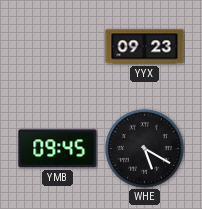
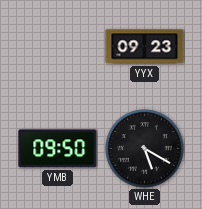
YMB: 09:45 -> 09:50 (58, 149)
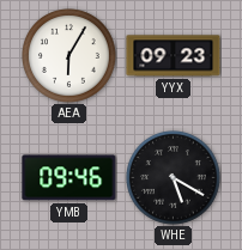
AEA: none -> 6:05 (69, 56)
YMB: 09:50 -> 09:46 (69, 178)
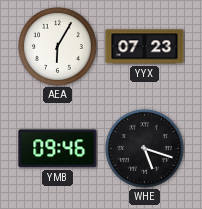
YYX: 09:23 -> 07:23 (145, 47)
WHE: 5:20 -> 5:18 (145, 149)
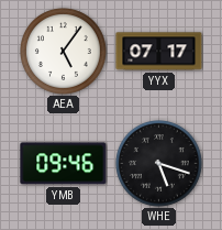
AEA: 6:05 -> 5:06 (64, 52)
YYX: 07:23 -> 07:17 (159, 52)
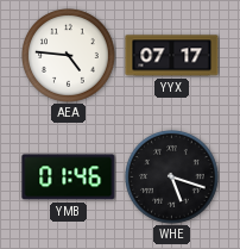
AEA: 5:06 -> 4:46 (69, 56)
YMB: 09:46 -> 01:46 (69, 178)
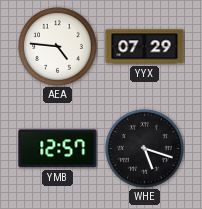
YYX: 07:17 -> 07:29 (145, 47)
YMB: 01:46 -> 12:57 (58, 149)
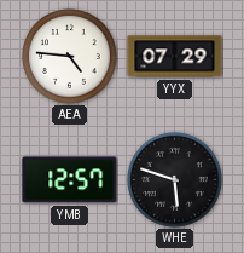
WHE: 5:18 -> 5:48 (175, 180)
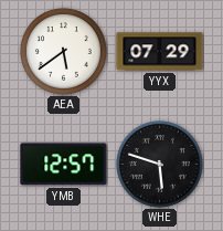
AEA: 4:46 -> 5:39 (64, 52)
